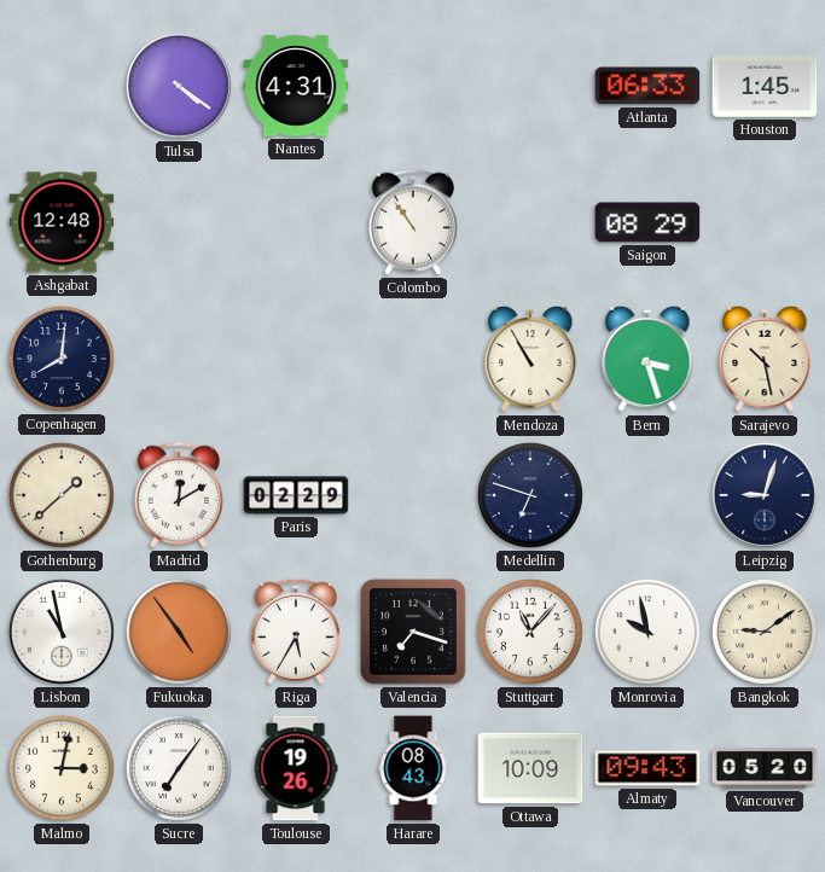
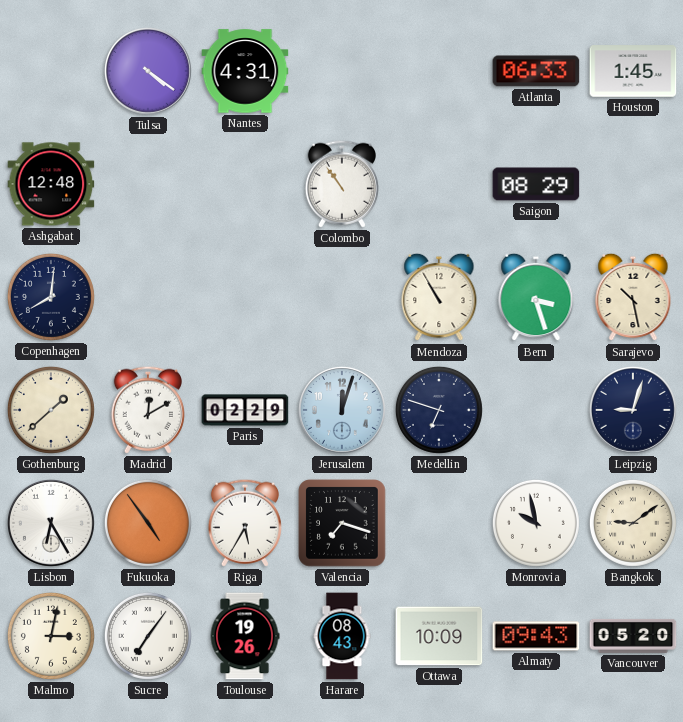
Jerusalem: none -> 12:03 (342, 410)
Lisbon: 10:58 -> 6:25 (51, 523)
Stuttgart: 11:07 -> none (530, 632)
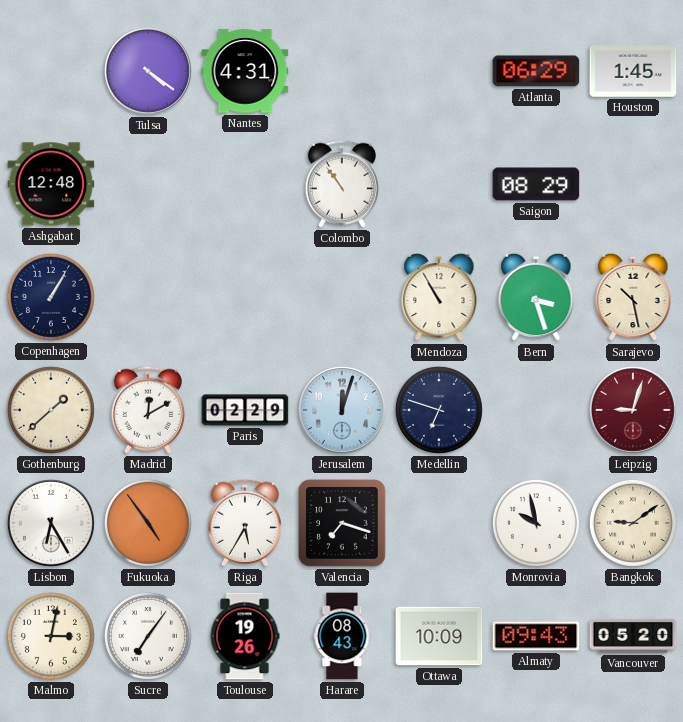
Atlanta: 06:33 -> 06:29 (536, 71)
Copenhagen: 8:01 -> 1:05 (51, 297)
Leipzig dial: navy -> burgundy (633, 410)
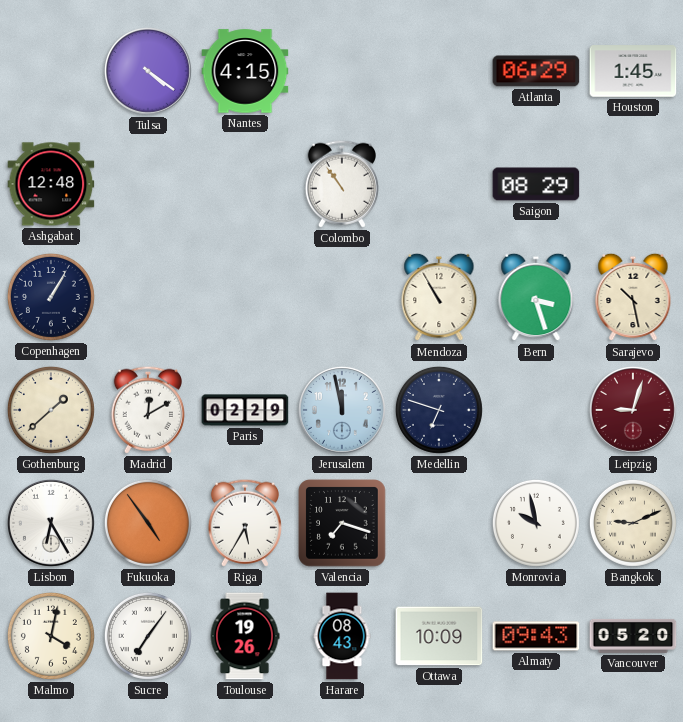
Nantes: 4:31 -> 4:15 (245, 71)
Jerusalem: 12:03 -> 11:58 (342, 410)
Bangkok: 9:09 -> 9:11 (633, 523)
Malmo: 3:02 -> 4:02 (51, 636)
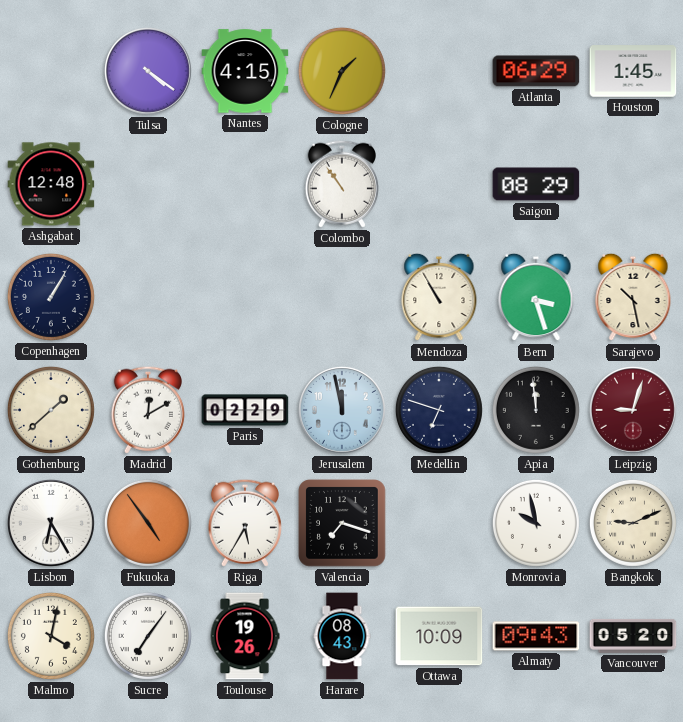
Cologne: none -> 1:34 (342, 71)
Apia: none -> 11:59 (536, 410)
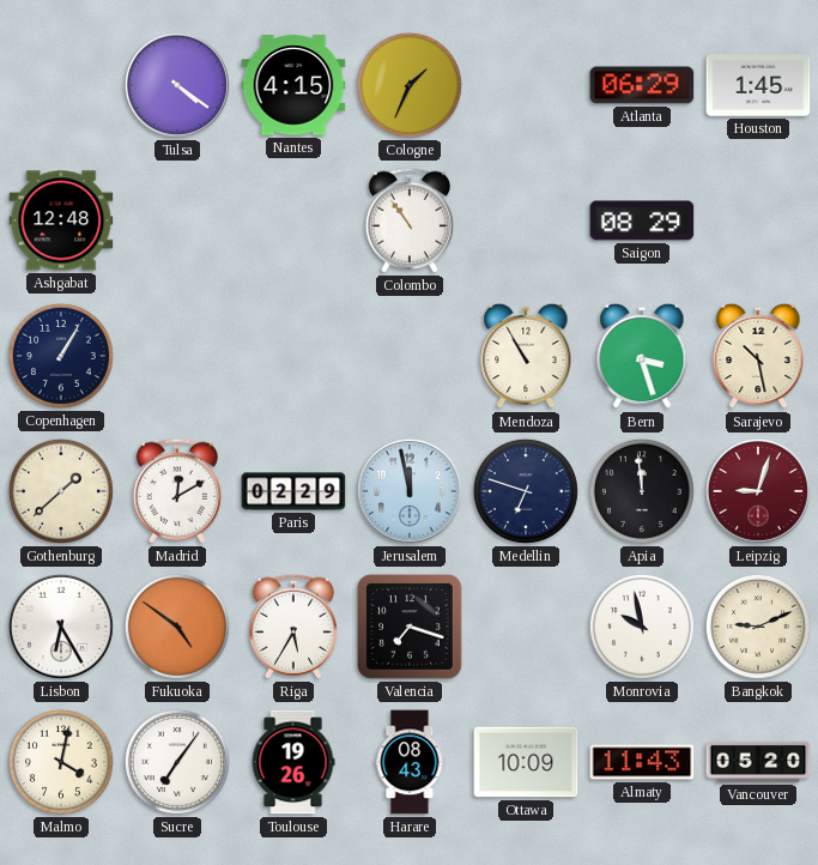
Fukuoka: 4:54 -> 4:51 (177, 627)
Almaty: 09:43 -> 11:43 (642, 762)
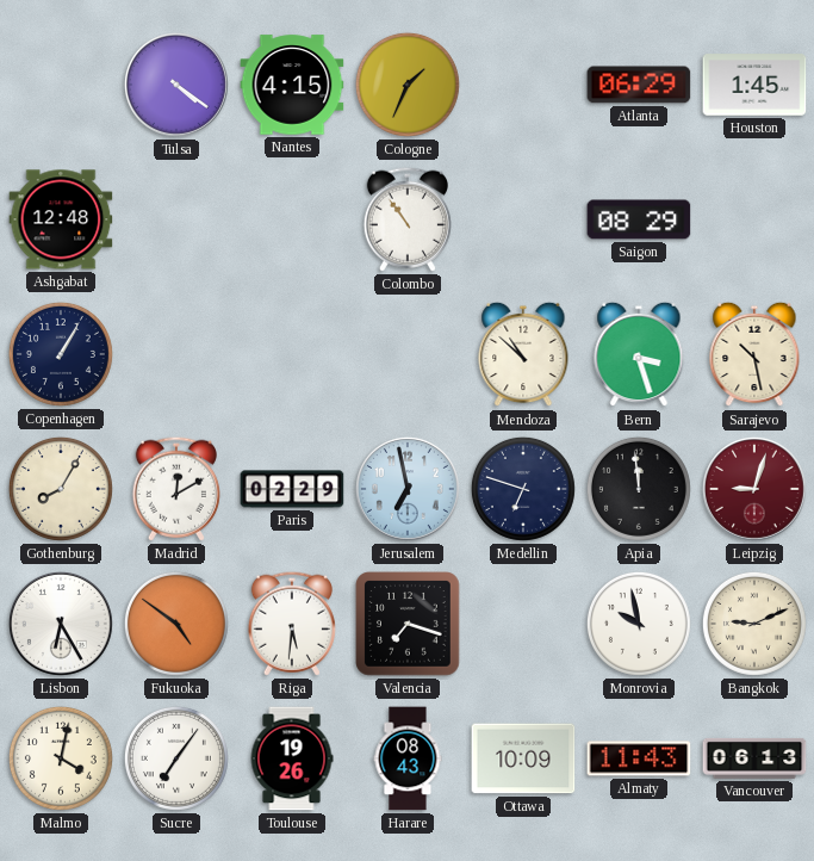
Mendoza: 10:55 -> 10:52 (523, 354)
Gothenburg: 1:38 -> 8:05 (61, 489)
Jerusalem: 11:58 -> 6:58 (408, 489)
Riga: 5:35 -> 5:31 (292, 624)
Vancouver: 05:20 -> 06:13 (754, 758)
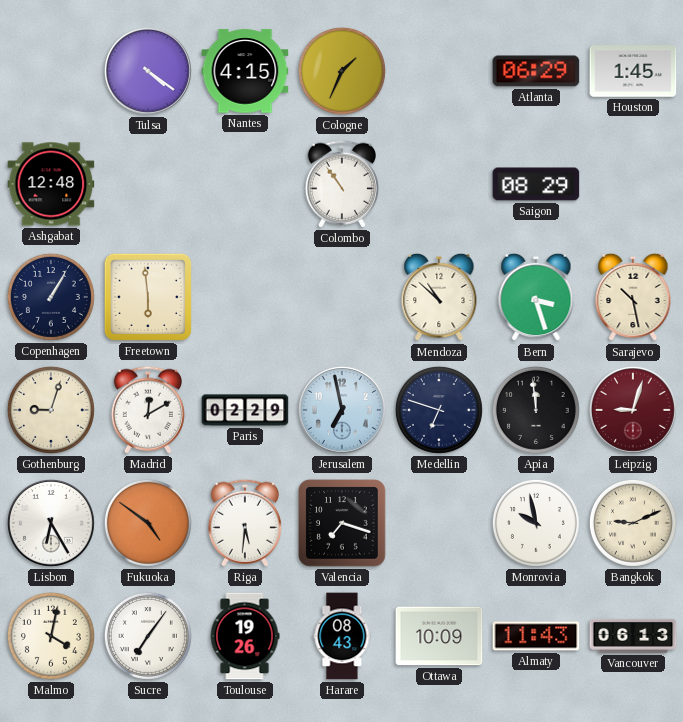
Freetown: none -> 5:59 (148, 297)
Gothenburg: 8:05 -> 9:03 (51, 410)
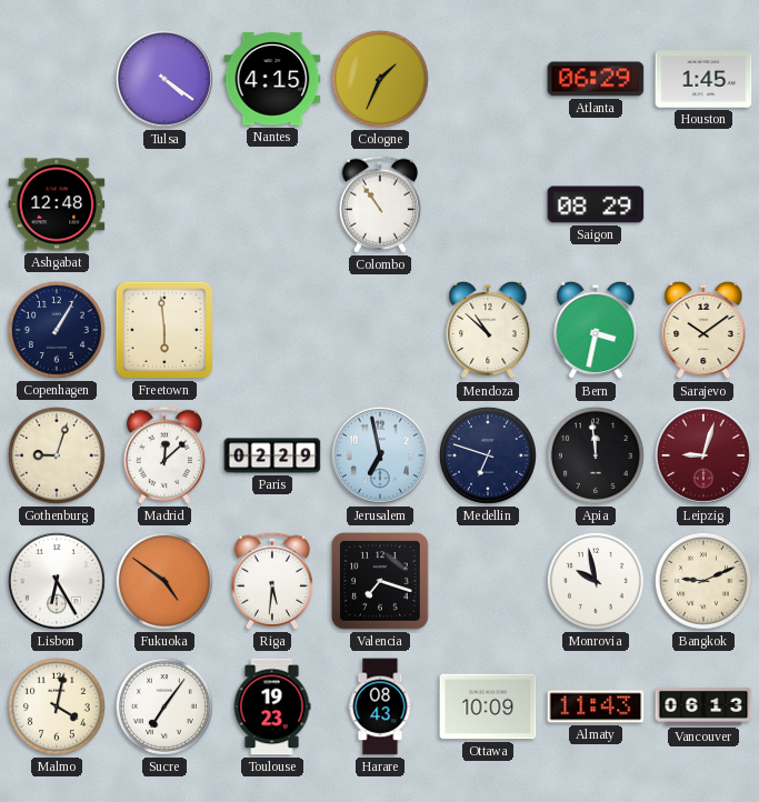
Bern: 3:27 -> 3:32 (596, 330)
Sarajevo: 10:28 -> 10:09 (703, 330)
Madrid: 12:10 -> 12:08 (164, 455)
Toulouse: 19:26 -> 19:23 (272, 706)
